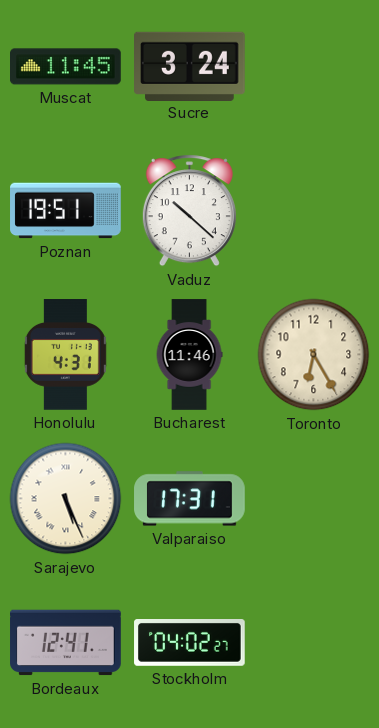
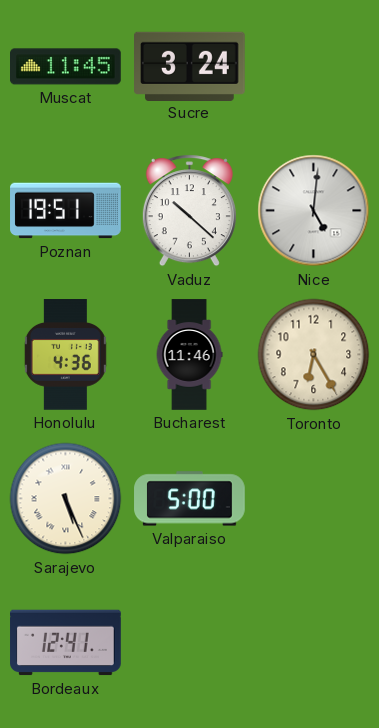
Nice: none -> 5:01 (314, 211)
Honolulu: 4:31 -> 4:36 (65, 355)
Valparaiso: 17:31 -> 5:00 (190, 499)
Stockholm: 04:02 -> none (190, 643)
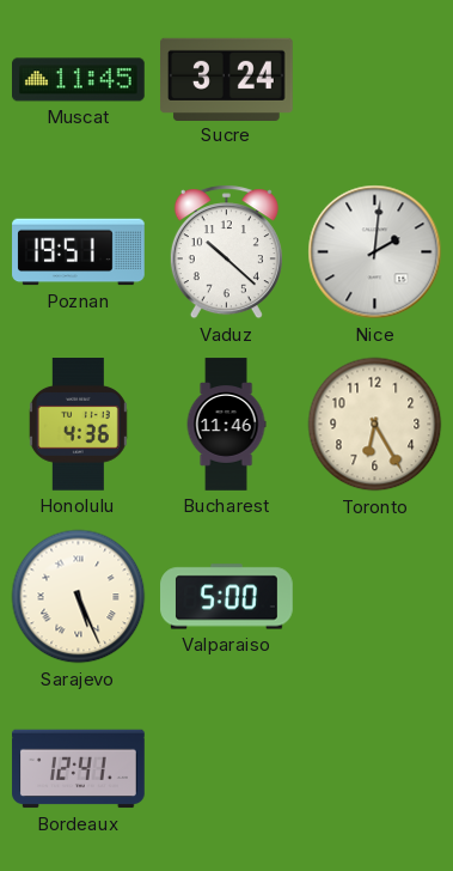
Nice: 5:01 -> 2:01 (375, 252)
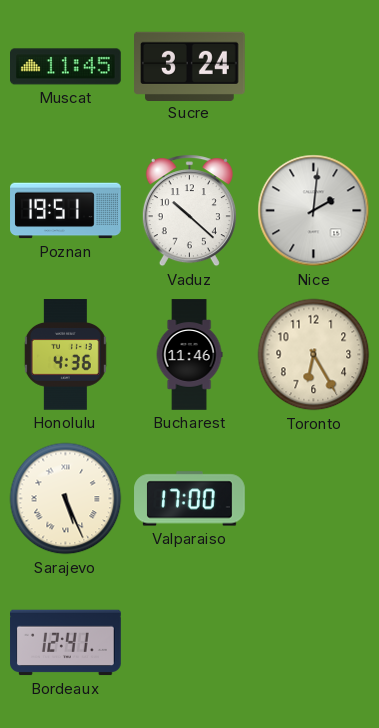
Valparaiso: 5:00 -> 17:00 (190, 499)
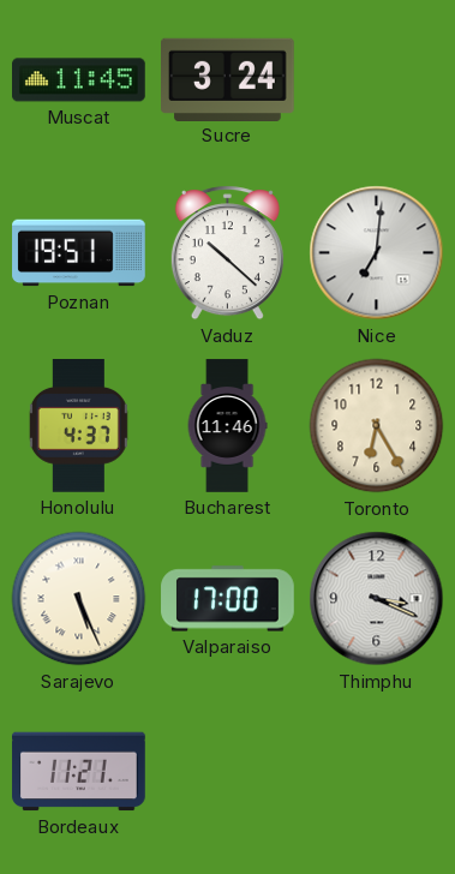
Nice: 2:01 -> 7:01 (377, 253)
Honolulu: 4:36 -> 4:37 (78, 426)
Thimphu: none -> 3:19 (377, 599)
Bordeaux: 12:41 -> 11:21 (79, 772)
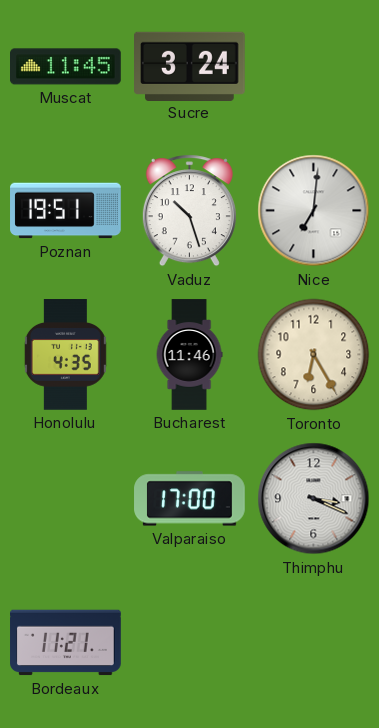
Vaduz: 10:22 -> 10:27 (189, 211)
Honolulu: 4:37 -> 4:35 (65, 355)
Sarajevo: 5:26 -> none (79, 599)
